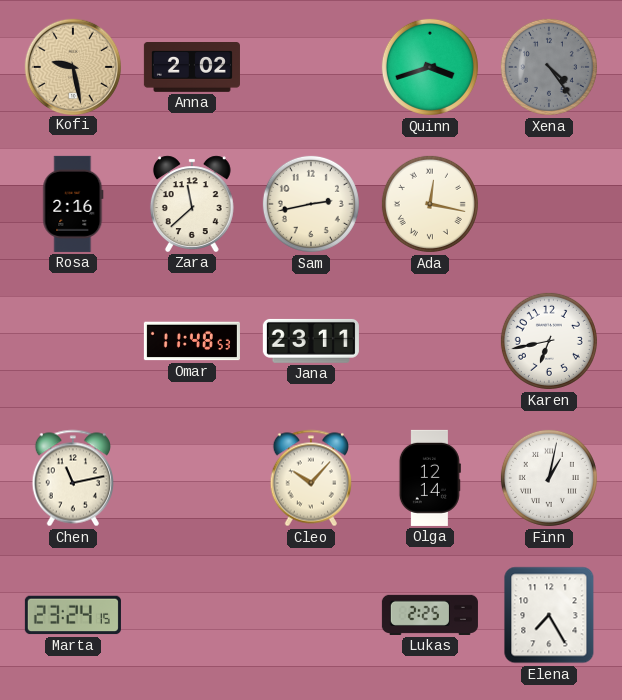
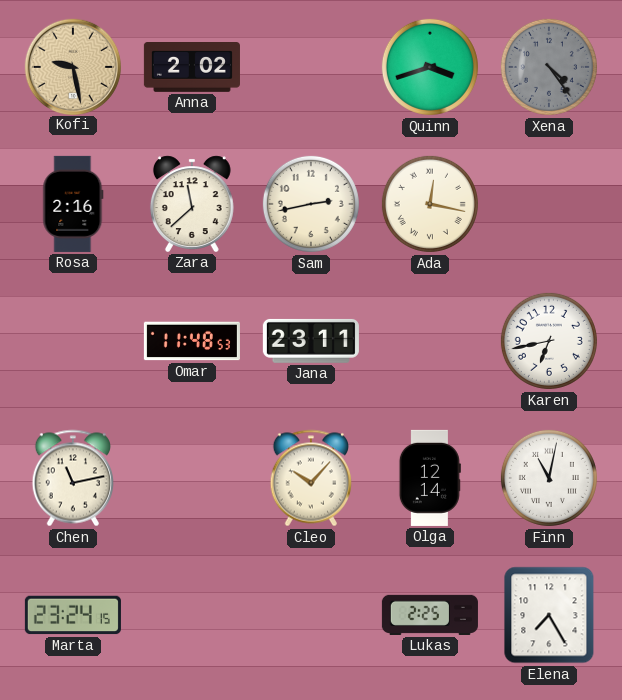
Finn: 1:02 -> 11:02 (549, 478)
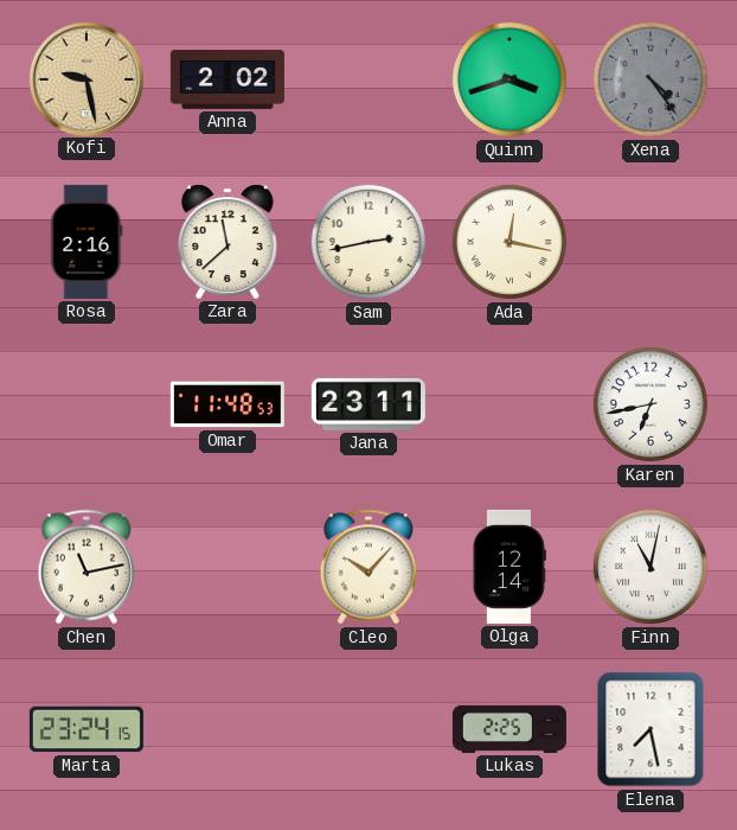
Elena: 7:25 -> 7:28 (651, 729)
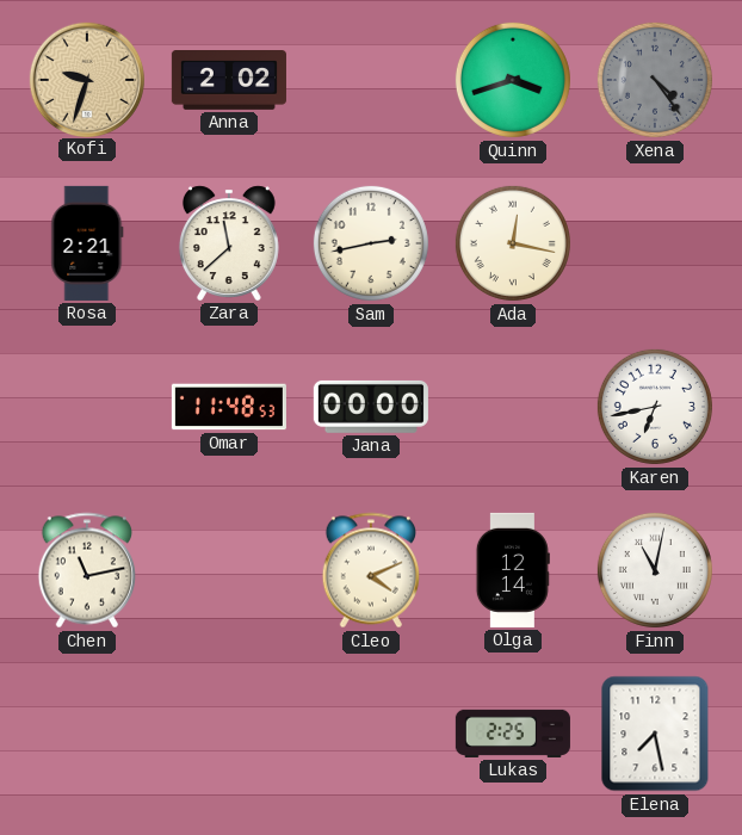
Kofi: 9:28 -> 9:33 (86, 79)
Rosa: 2:16 -> 2:21 (87, 243)
Jana: 23:11 -> 00:00 (371, 407)
Cleo: 10:07 -> 4:11 (370, 570)
Marta: 23:24 -> none (86, 729)
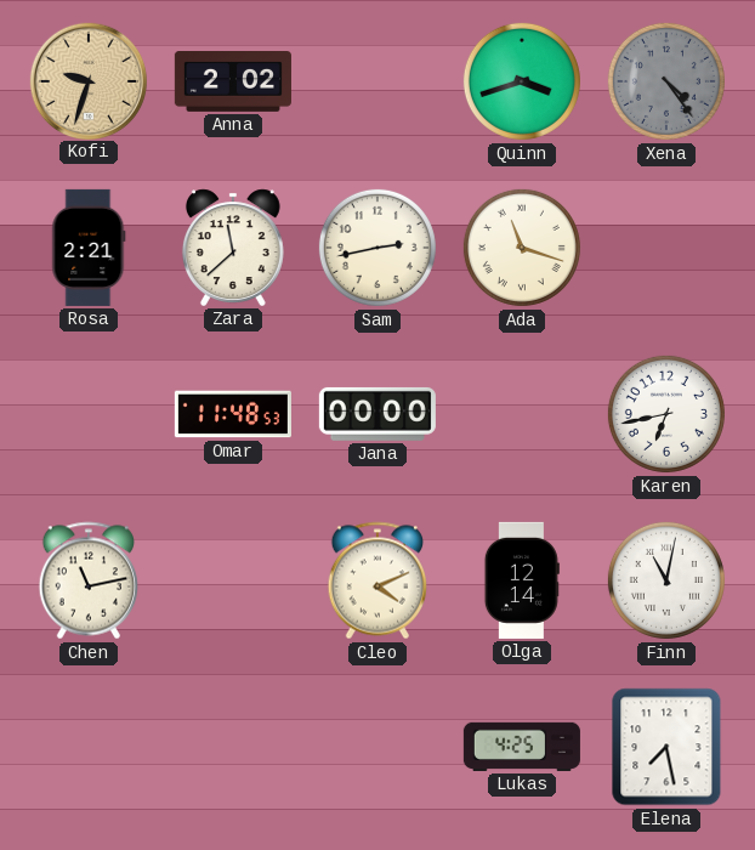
Ada: 12:17 -> 11:18 (522, 248)
Lukas: 2:25 -> 4:25 (522, 747)
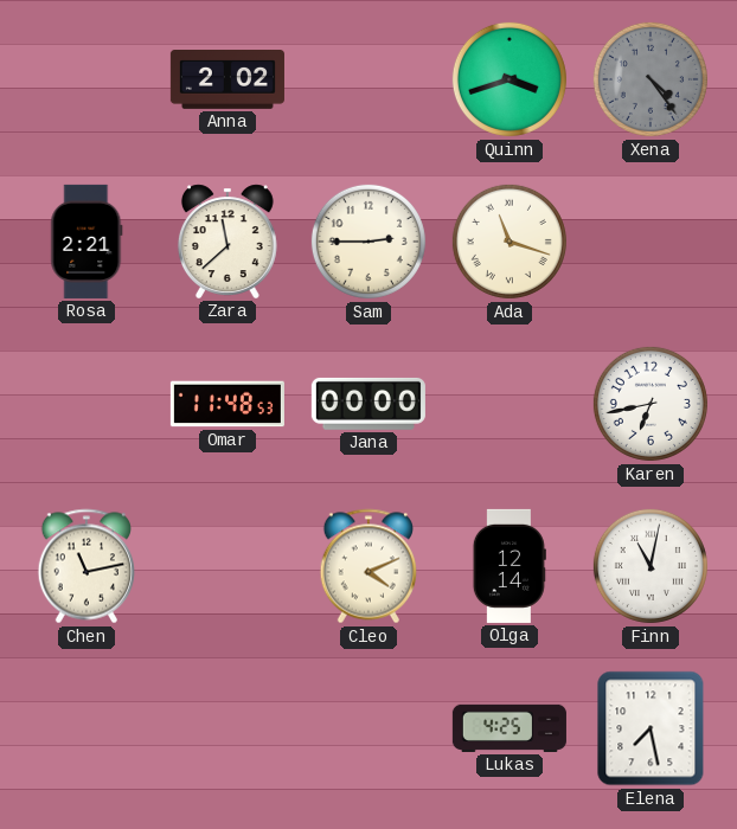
Kofi: 9:33 -> none (87, 80)
Sam: 2:43 -> 2:45 (368, 242)
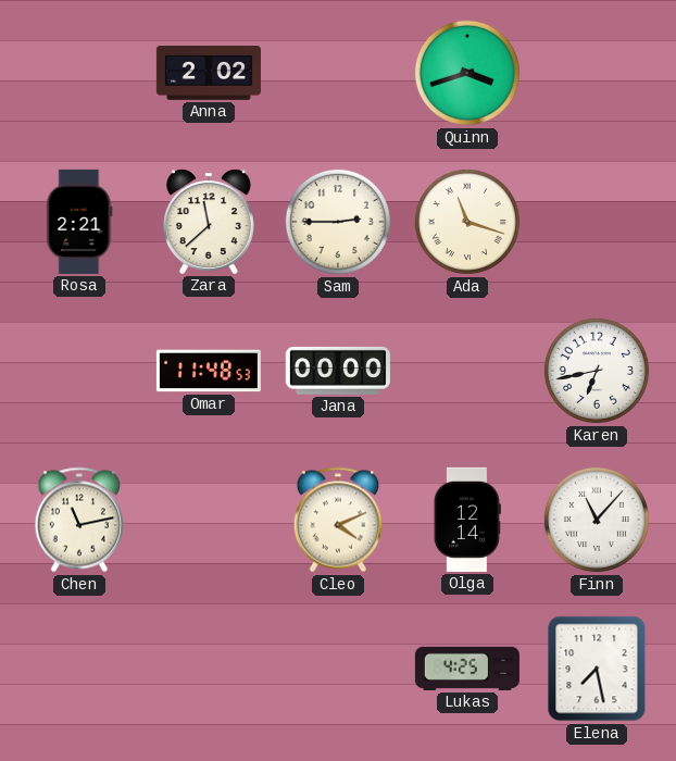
Xena: 4:24 -> none (651, 79)
Finn: 11:02 -> 11:07 (597, 520)
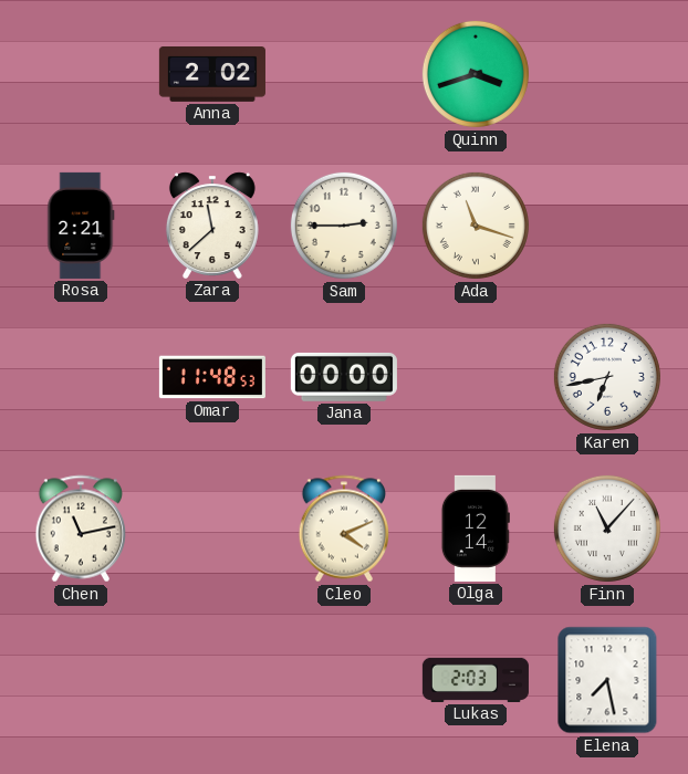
Lukas: 4:25 -> 2:03 (476, 680)
